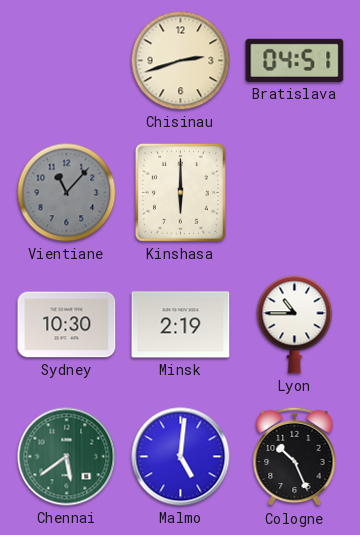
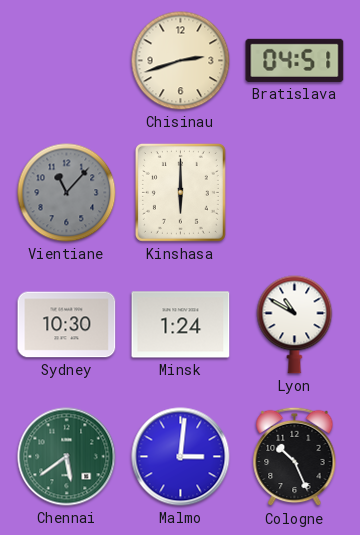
Minsk: 2:19 -> 1:24 (181, 325)
Lyon: 10:45 -> 10:50 (295, 325)
Malmo: 5:01 -> 3:01 (181, 457)
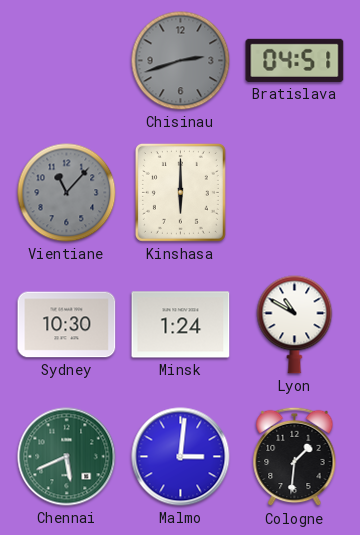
Chisinau dial: cream -> grey (181, 61)
Chennai: 5:39 -> 5:41 (67, 457)
Cologne: 10:26 -> 1:31 (295, 457)
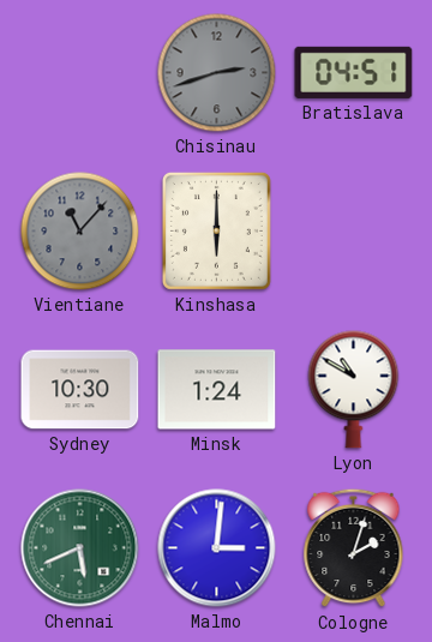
Cologne: 1:31 -> 2:03 (354, 548)
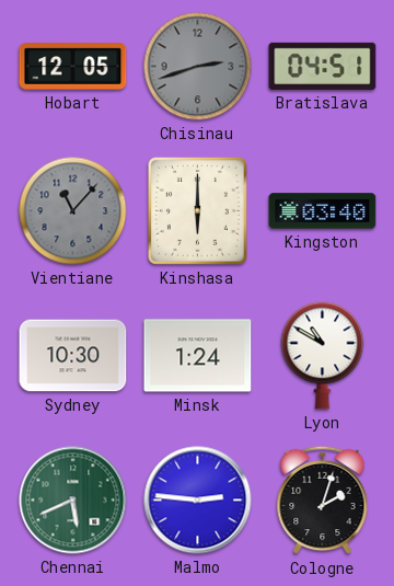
Hobart: none -> 12:05 (73, 67)
Kingston: none -> 03:40 (323, 211)
Malmo: 3:01 -> 2:46 (198, 501)
